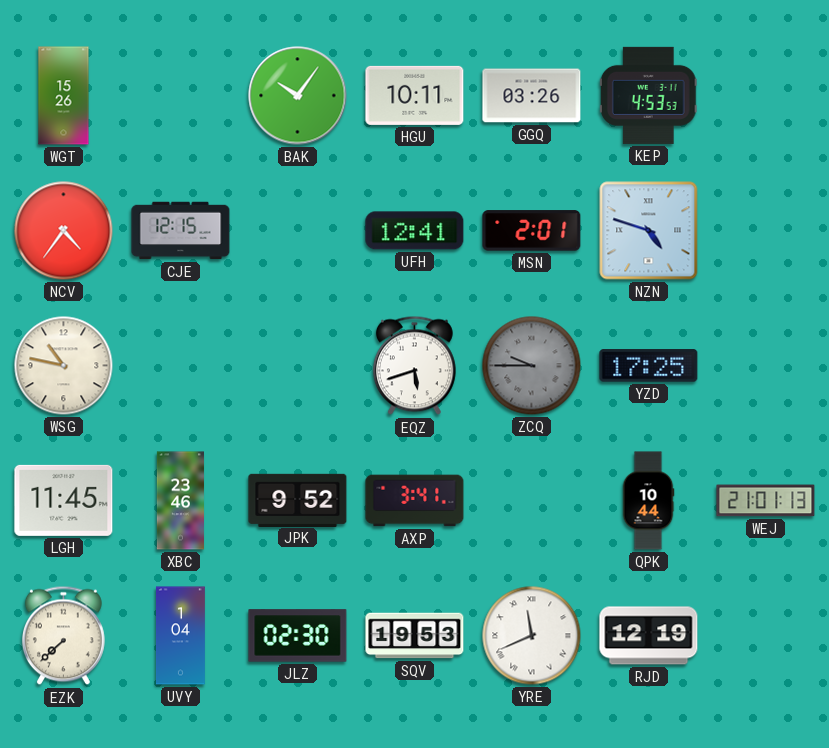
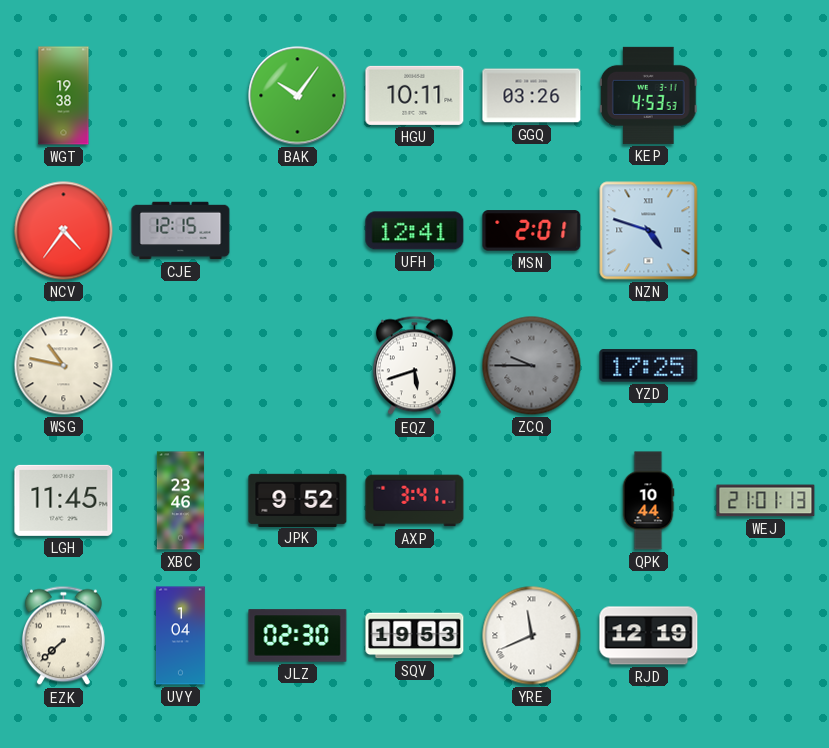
WGT: 15:26 -> 19:38 (64, 96)
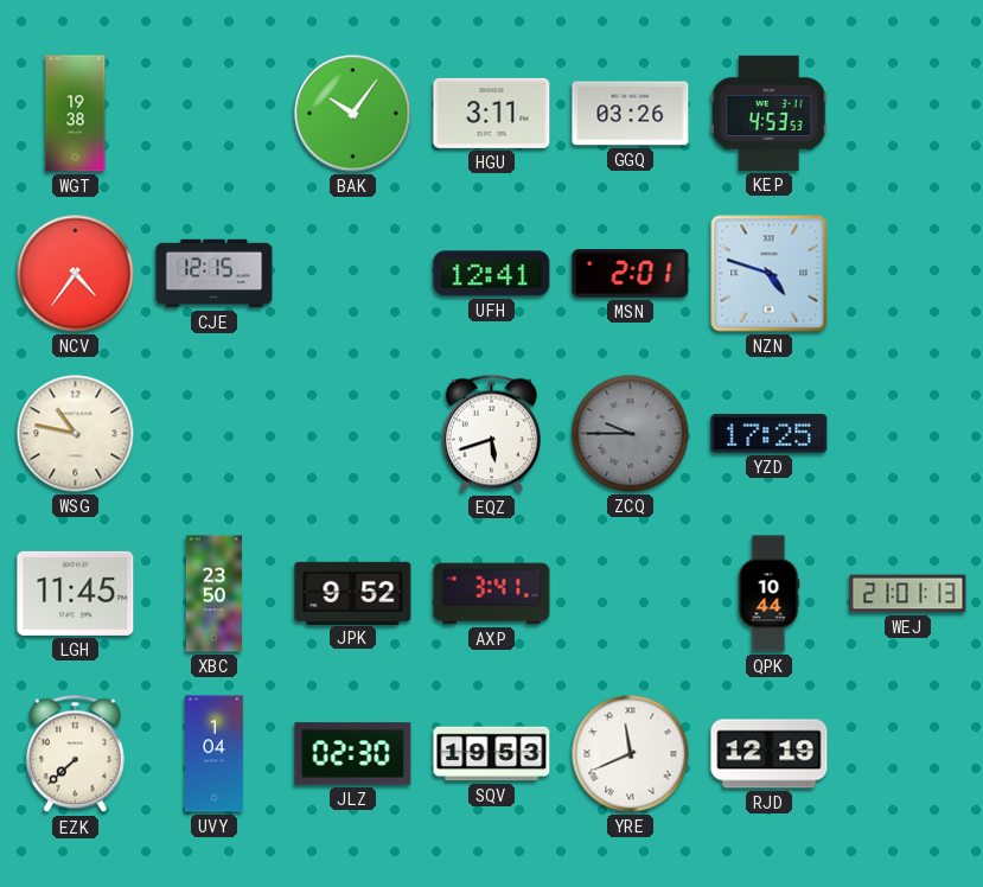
HGU: 10:11 -> 3:11 (492, 113)
XBC: 23:46 -> 23:50 (213, 594)
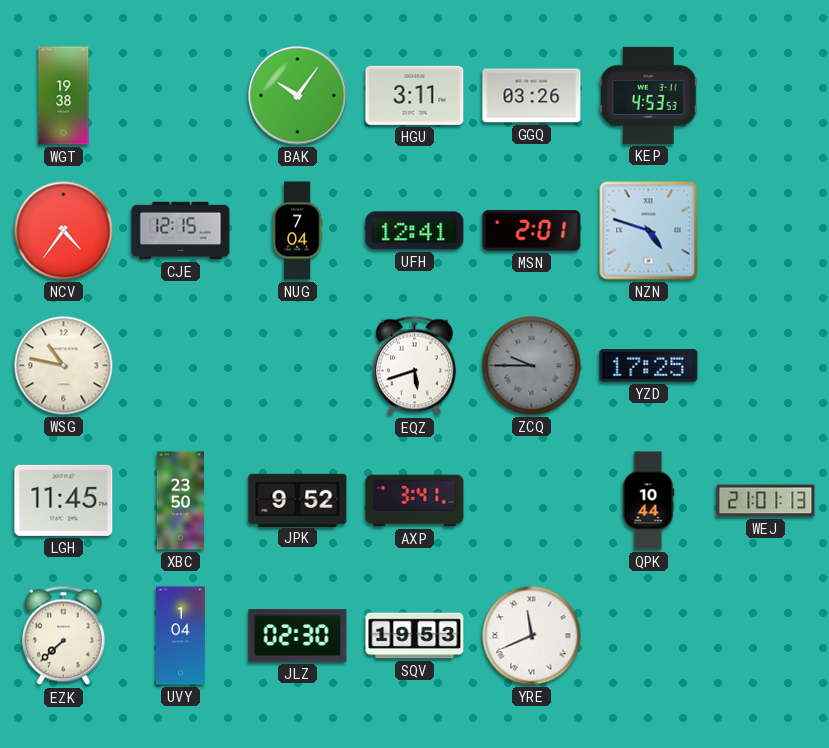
NUG: none -> 7:04 (297, 231)
RJD: 12:19 -> none (770, 754)
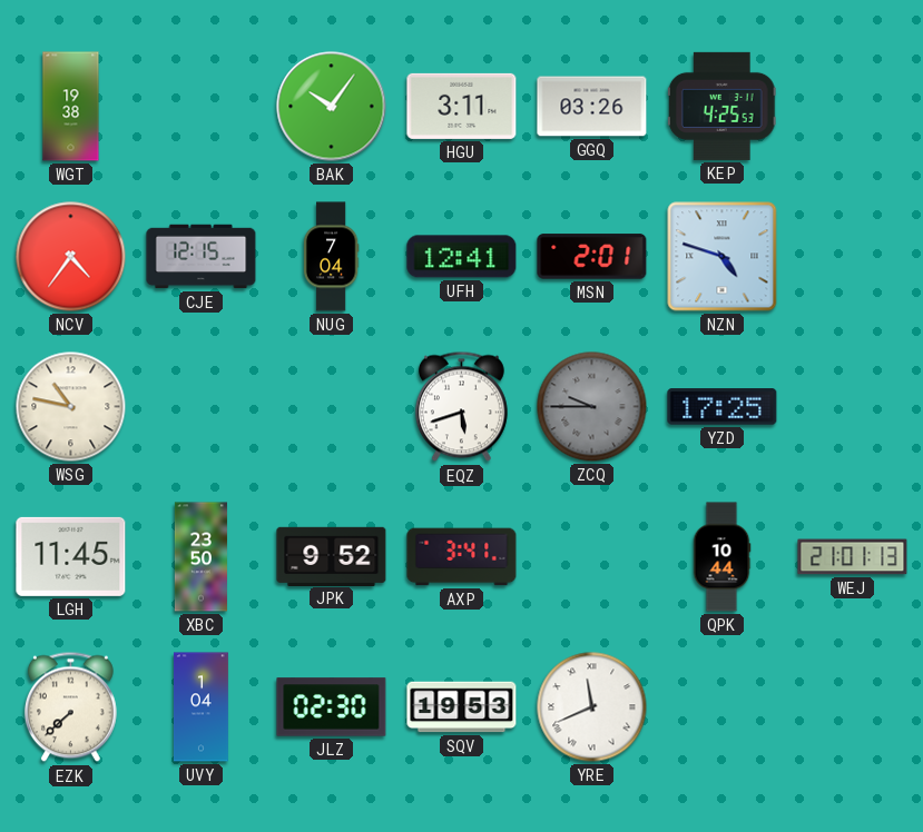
KEP: 4:53 -> 4:25 (721, 106)
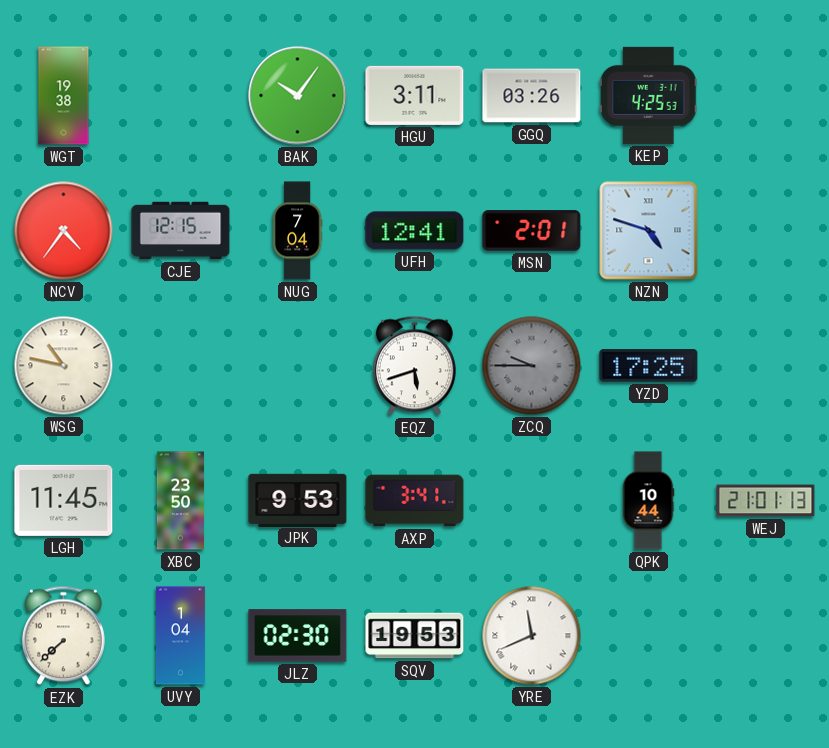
JPK: 9:52 -> 9:53 (298, 500)
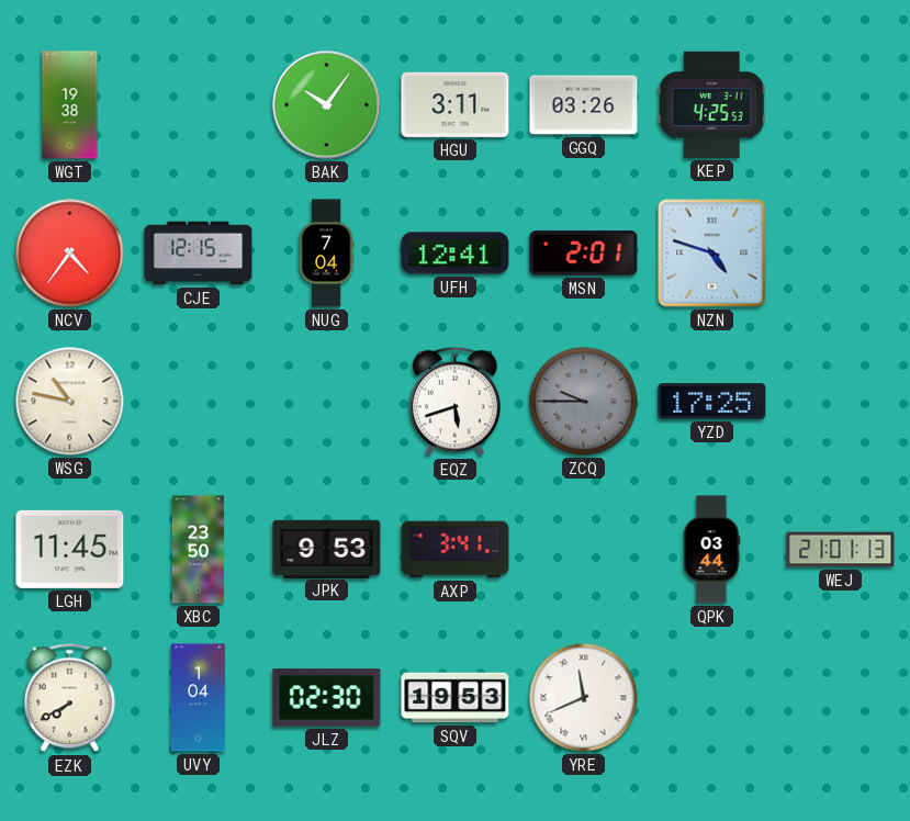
QPK: 10:44 -> 03:44 (711, 550)
EZK: 7:38 -> 7:40 (69, 698)
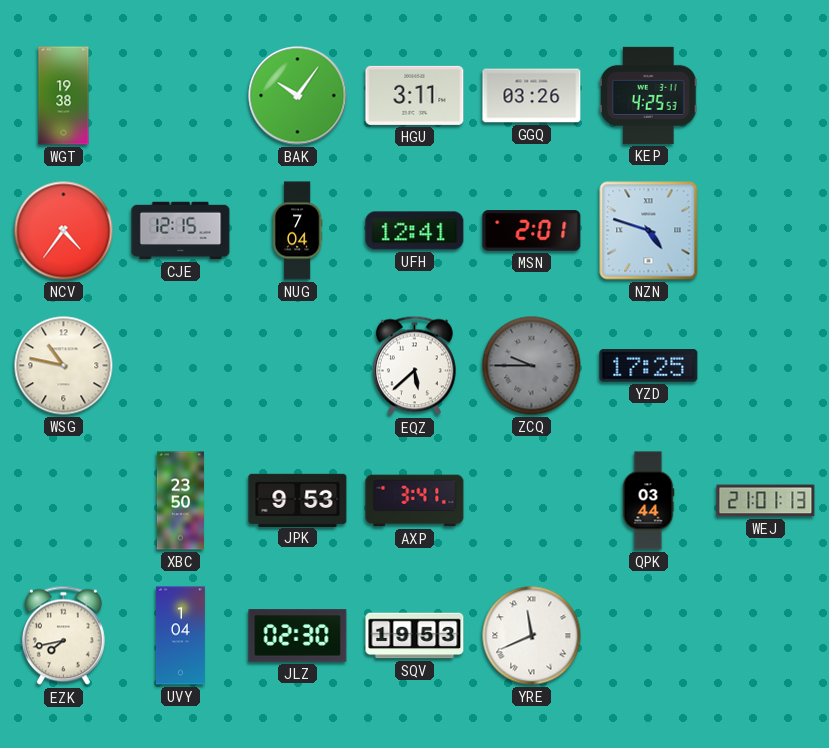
EQZ: 5:42 -> 5:38 (414, 366)
LGH: 11:45 -> none (70, 549)
EZK: 7:40 -> 7:43 (63, 636)
